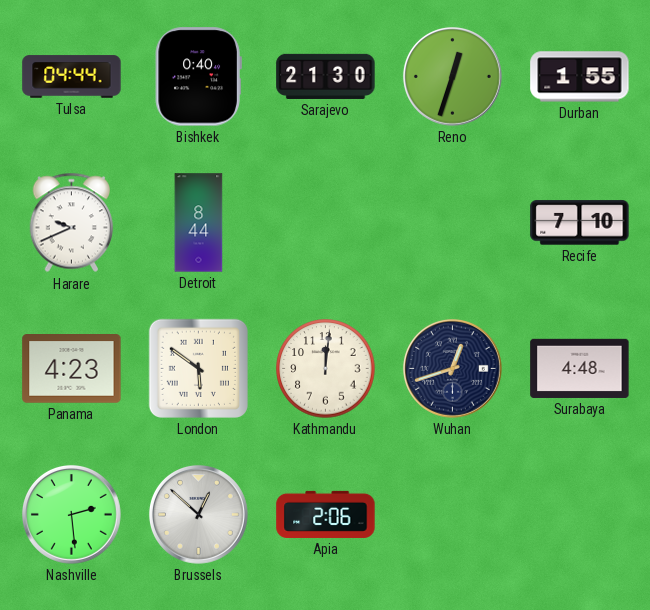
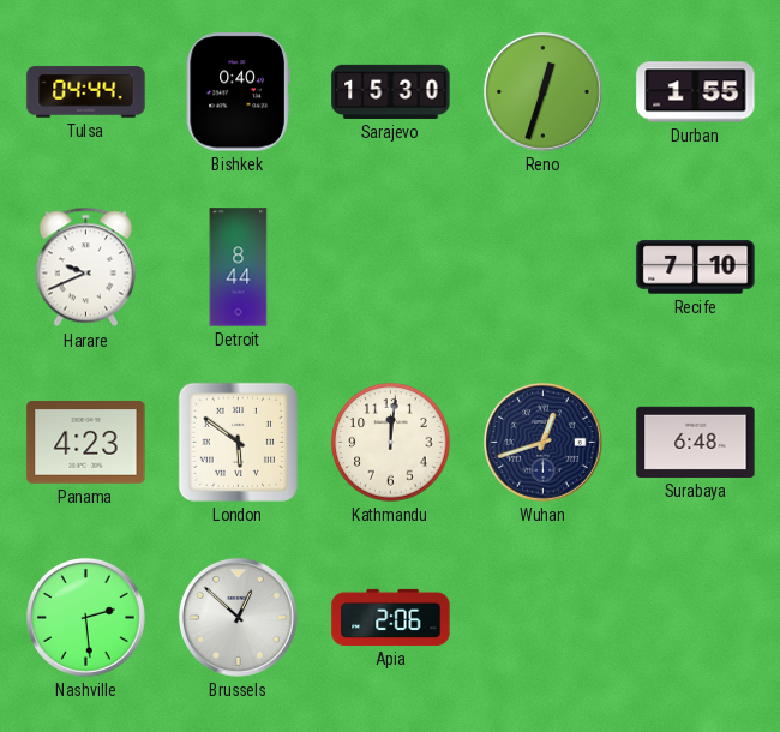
Sarajevo: 21:30 -> 15:30 (391, 91)
Surabaya: 4:48 -> 6:48 (696, 442)
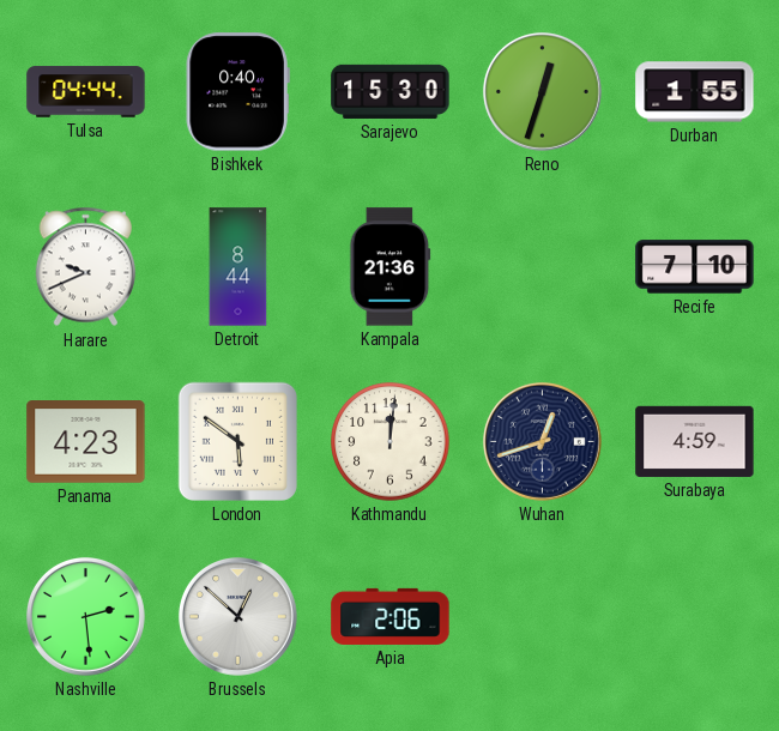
Kampala: none -> 21:36 (391, 267)
Surabaya: 6:48 -> 4:59 (695, 441)
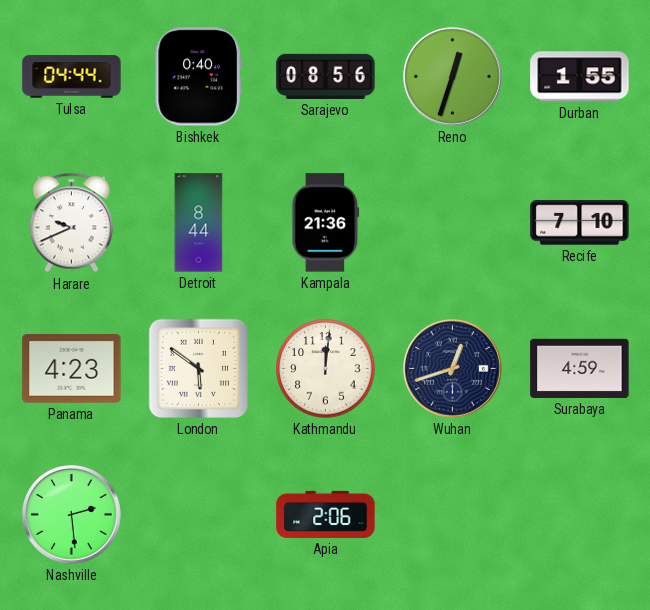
Sarajevo: 15:30 -> 08:56 (326, 76)
Brussels: 12:52 -> none (237, 616)
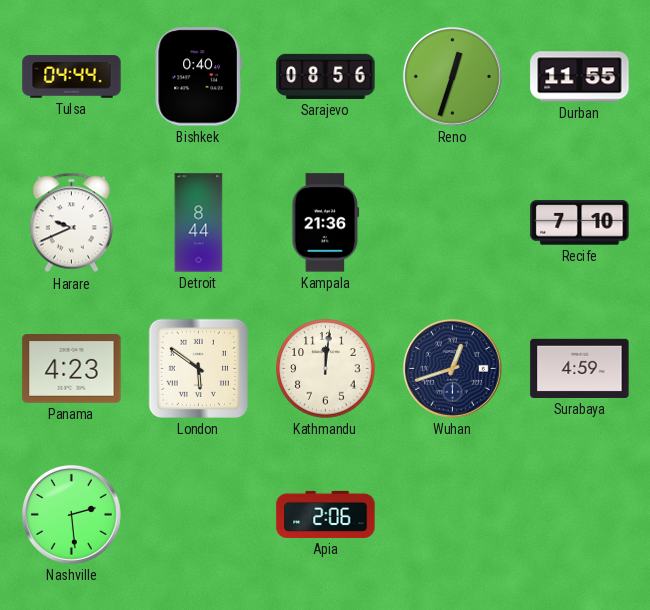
Durban: 1:55 -> 11:55 (580, 77)
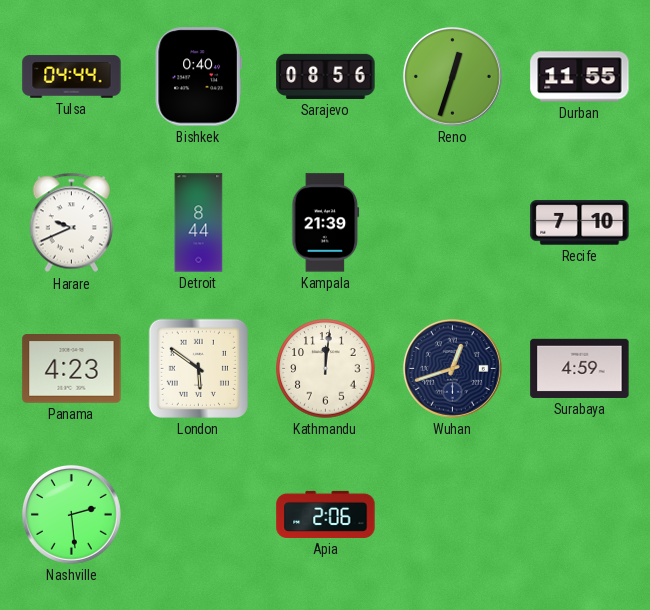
Kampala: 21:36 -> 21:39 (326, 223)
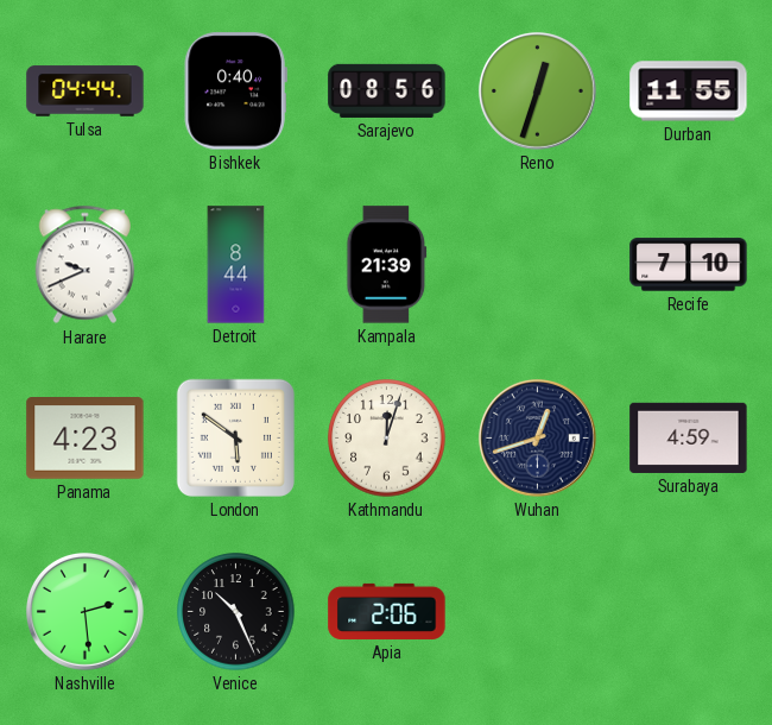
Kathmandu: 12:01 -> 12:03 (387, 439)
Venice: none -> 10:26 (236, 612)
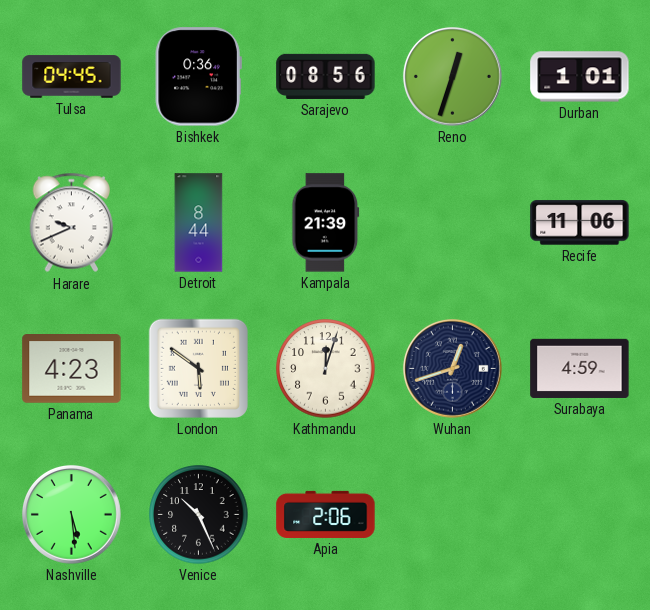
Tulsa: 04:44 -> 04:45 (72, 77)
Bishkek: 0:40 -> 0:36 (198, 77)
Durban: 11:55 -> 1:01 (580, 77)
Recife: 7:10 -> 11:06 (580, 223)
Nashville: 2:29 -> 5:29 (71, 514)
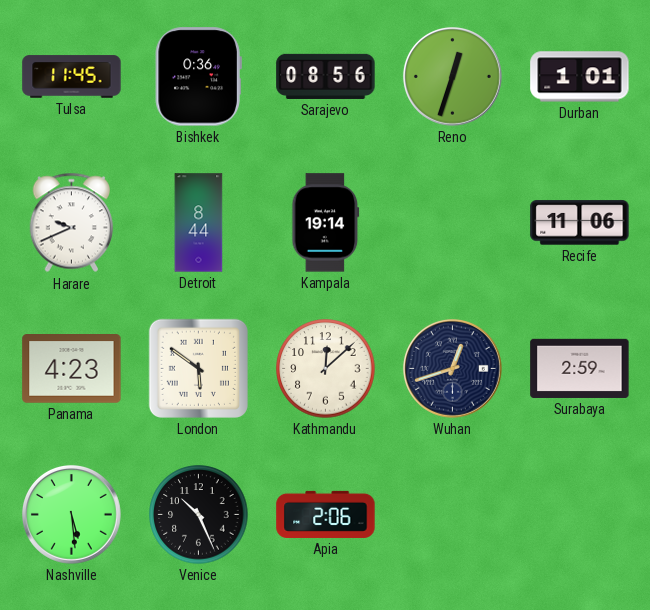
Tulsa: 04:45 -> 11:45 (72, 77)
Kampala: 21:39 -> 19:14 (326, 223)
Kathmandu: 12:03 -> 12:08 (326, 369)
Surabaya: 4:59 -> 2:59 (580, 368)
